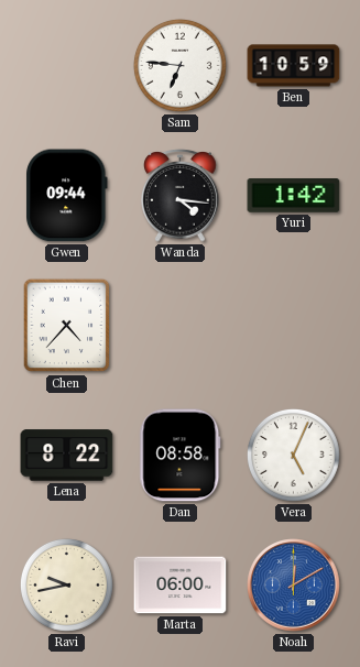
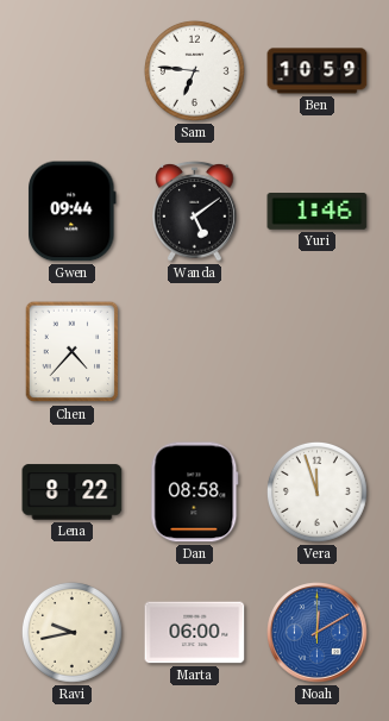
Wanda: 4:16 -> 5:09 (195, 212)
Yuri: 1:42 -> 1:46 (318, 212)
Vera: 5:04 -> 11:57 (316, 491)
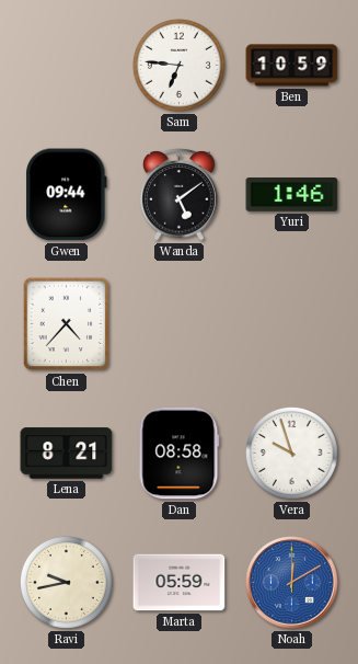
Lena: 8:22 -> 8:21 (67, 454)
Vera: 11:57 -> 9:57 (291, 453)
Marta: 06:00 -> 05:59 (180, 583)
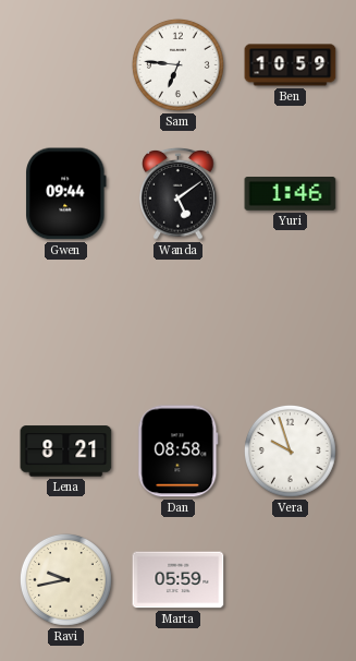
Chen: 4:37 -> none (67, 324)
Noah: 12:10 -> none (292, 583)
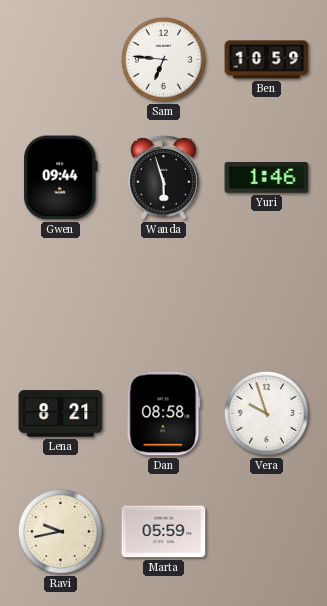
Wanda: 5:09 -> 5:57 (164, 178)
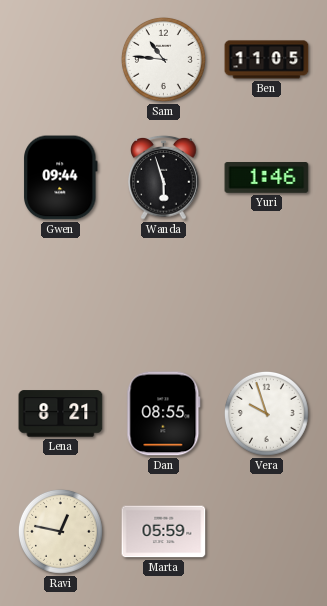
Sam: 6:46 -> 10:46 (163, 59)
Ben: 10:59 -> 11:05 (267, 60)
Dan: 08:58 -> 08:55 (164, 414)
Ravi: 9:43 -> 12:47 (60, 531)
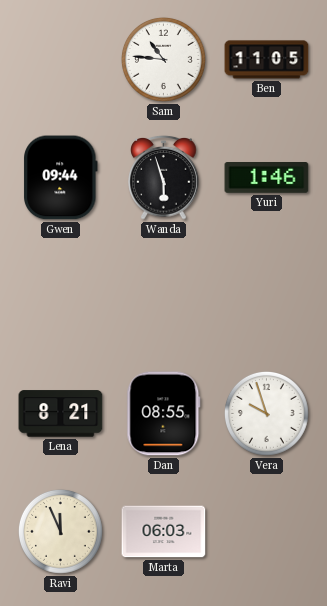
Ravi: 12:47 -> 11:56 (60, 531)
Marta: 05:59 -> 06:03 (164, 532)
